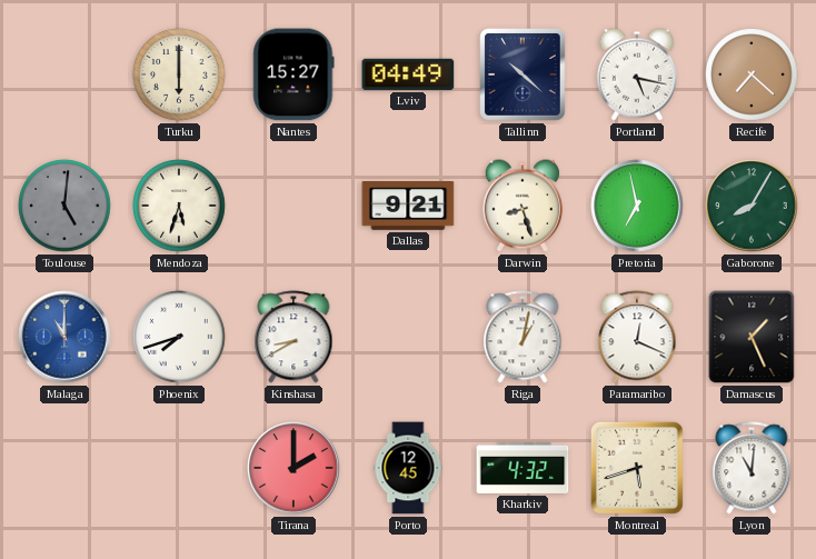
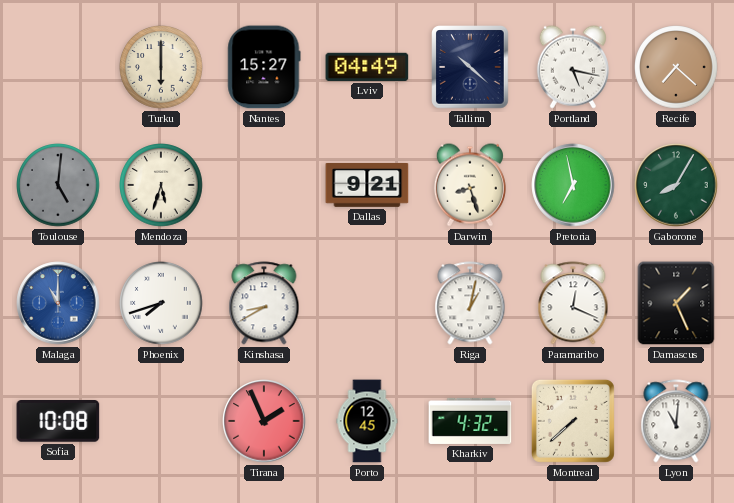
Sofia: none -> 10:08 (58, 422)
Tirana: 2:00 -> 1:56 (264, 421)
Montreal: 5:42 -> 7:38 (573, 421)
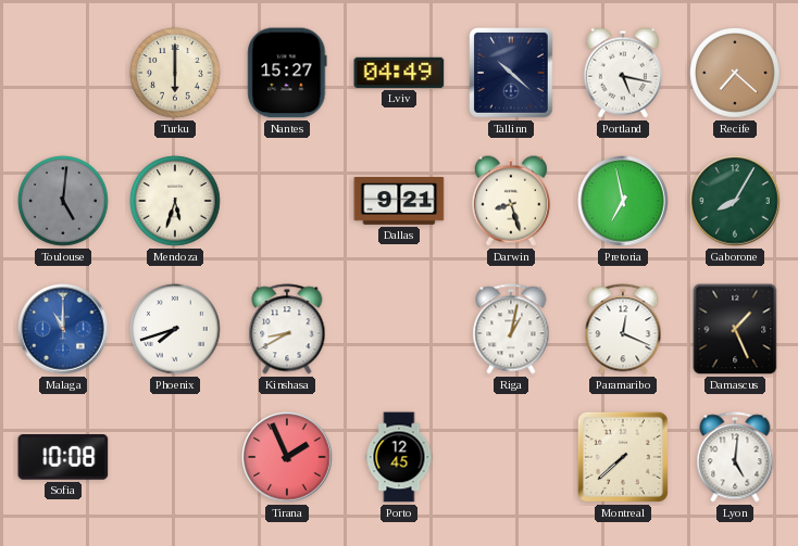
Kharkiv: 4:32 -> none (470, 421)
Lyon: 11:01 -> 5:01 (735, 457)
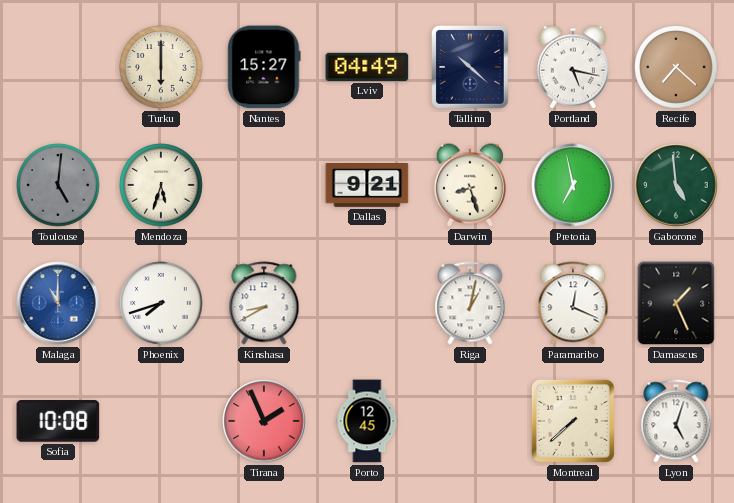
Gaborone: 8:05 -> 4:59 (676, 185)
Lyon: 5:01 -> 5:03 (676, 421)
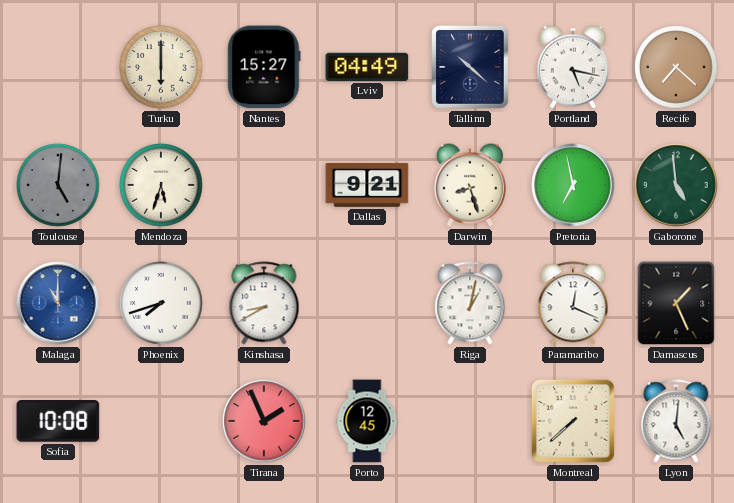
Lyon: 5:03 -> 5:01 (676, 421)
